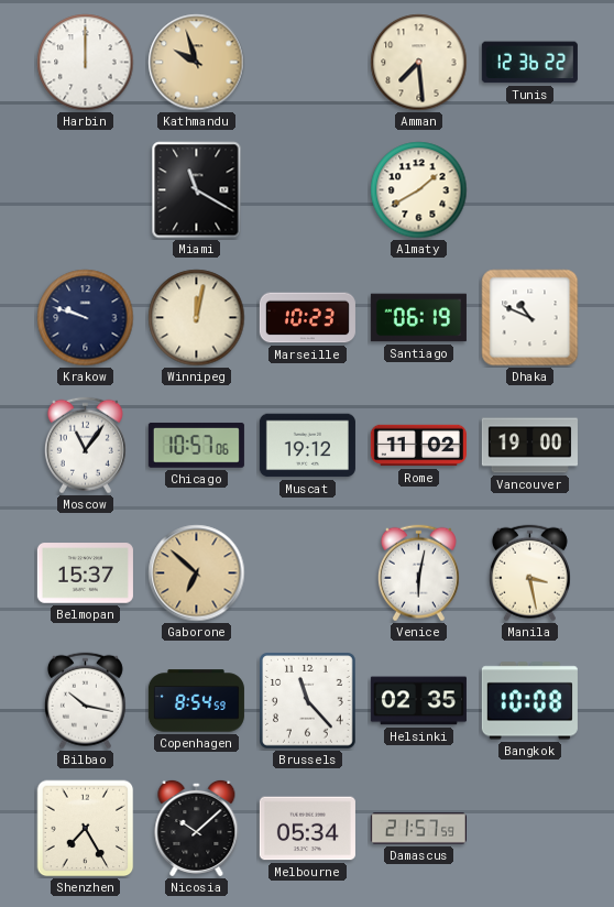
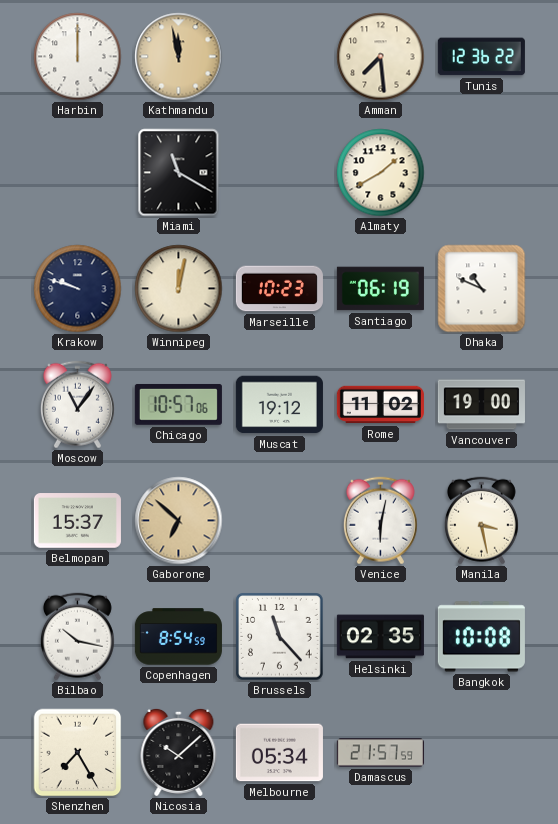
Kathmandu: 9:57 -> 11:58 (179, 57)
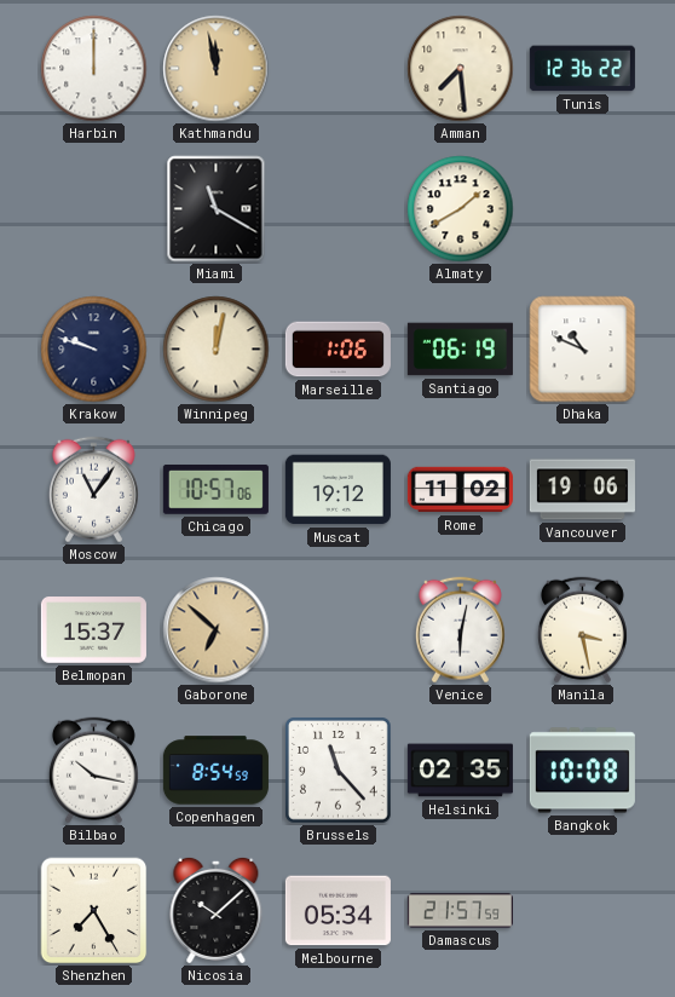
Marseille: 10:23 -> 1:06 (337, 350)
Vancouver: 19:00 -> 19:06 (582, 490)
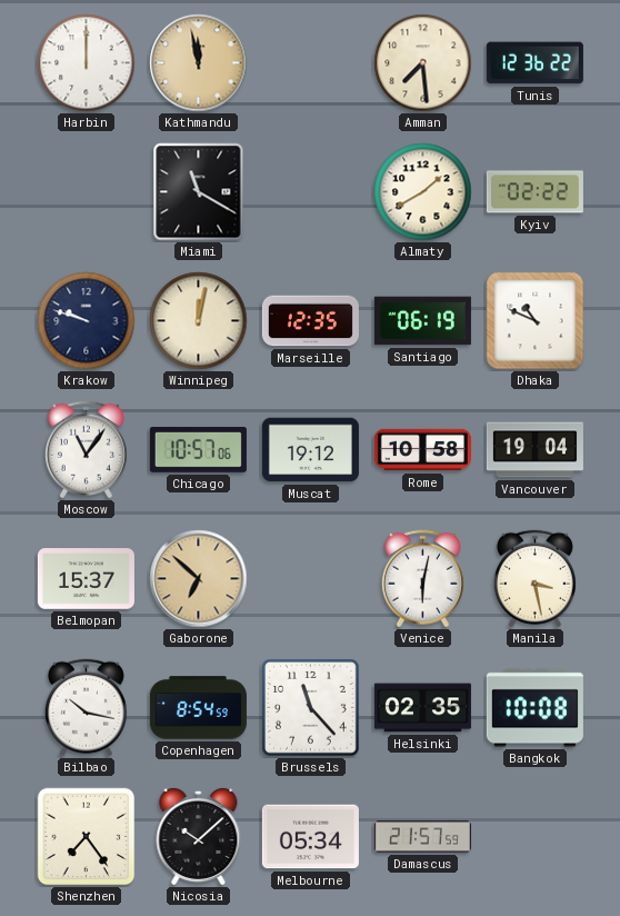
Kyiv: none -> 02:22 (534, 192)
Marseille: 1:06 -> 12:35 (310, 321)
Rome: 11:02 -> 10:58 (422, 450)
Vancouver: 19:06 -> 19:04 (534, 450)
Shenzhen: 7:25 -> 7:24 (87, 837)
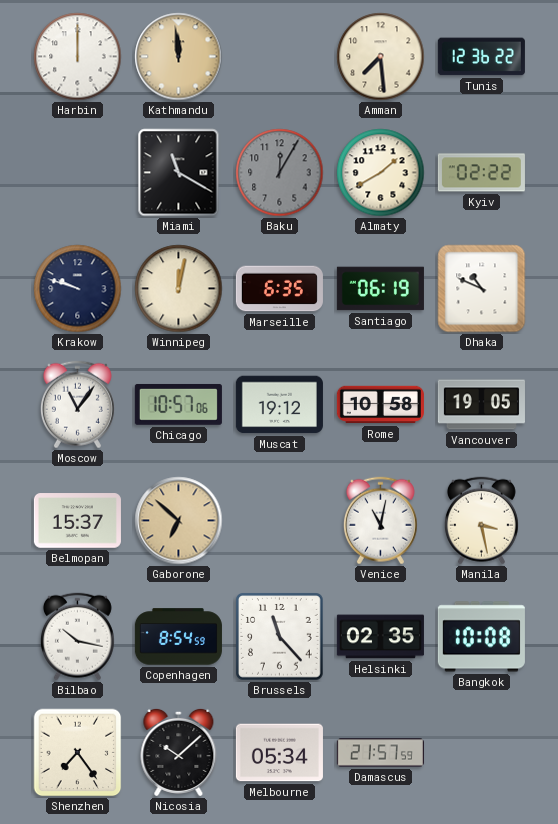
Kathmandu: 11:58 -> 11:59 (179, 57)
Baku: none -> 12:05 (280, 173)
Marseille: 12:35 -> 6:35 (279, 289)
Vancouver: 19:04 -> 19:05 (481, 405)
Venice: 6:02 -> 11:02 (380, 521)
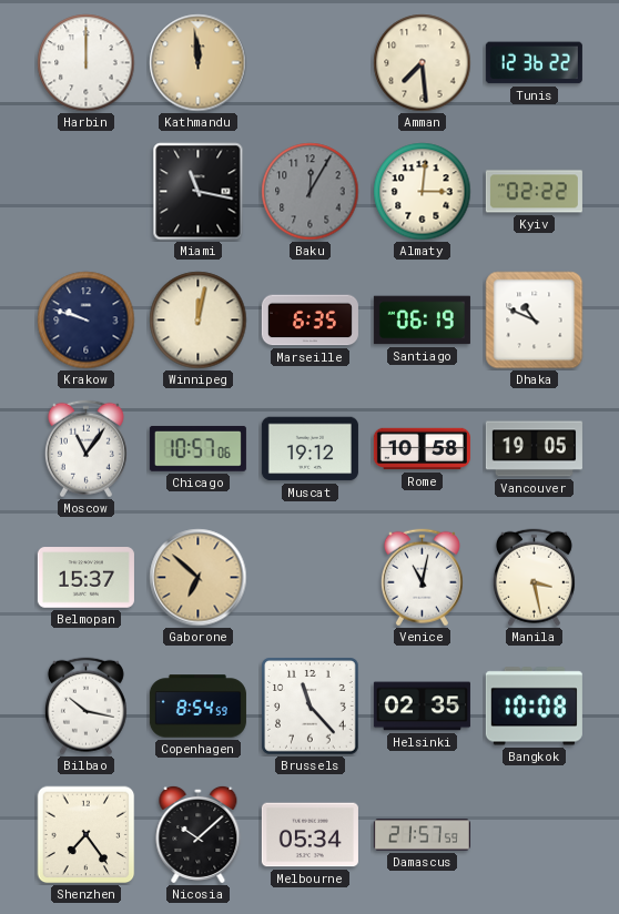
Miami: 11:20 -> 11:17 (199, 192)
Almaty: 1:40 -> 3:01 (423, 192)
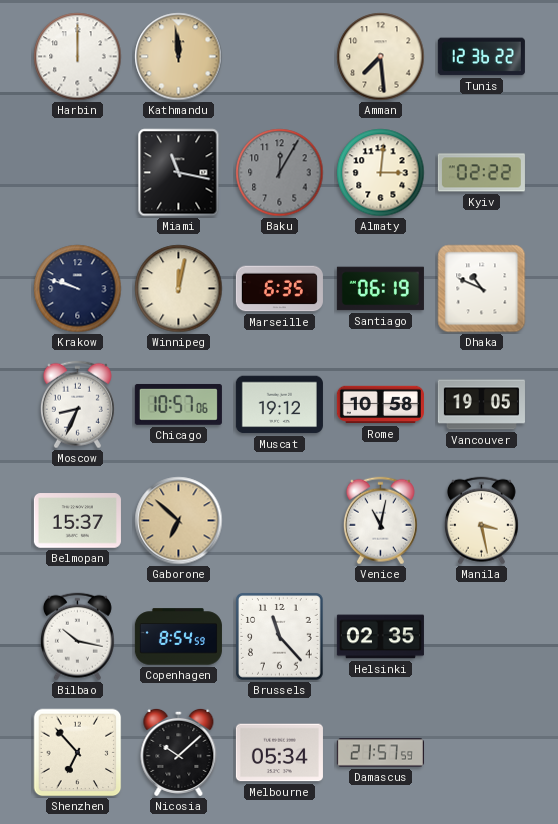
Moscow: 11:06 -> 8:34 (77, 405)
Bangkok: 10:08 -> none (534, 707)
Shenzhen: 7:24 -> 6:53 (78, 753)
